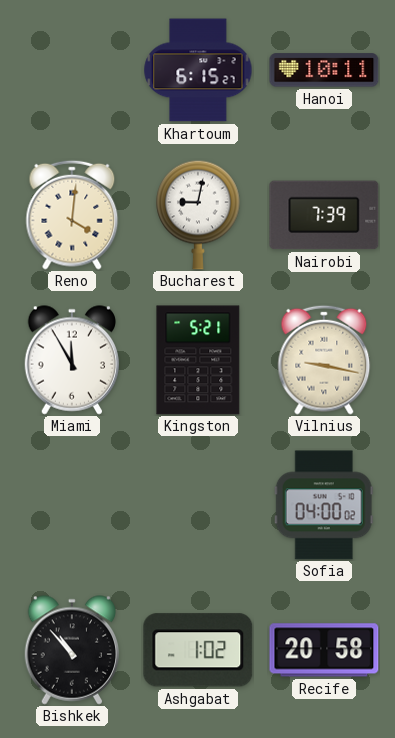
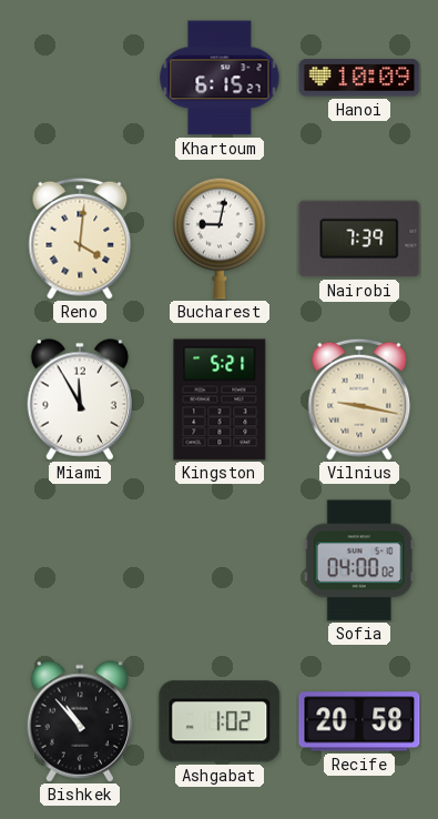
Hanoi: 10:11 -> 10:09 (359, 78)
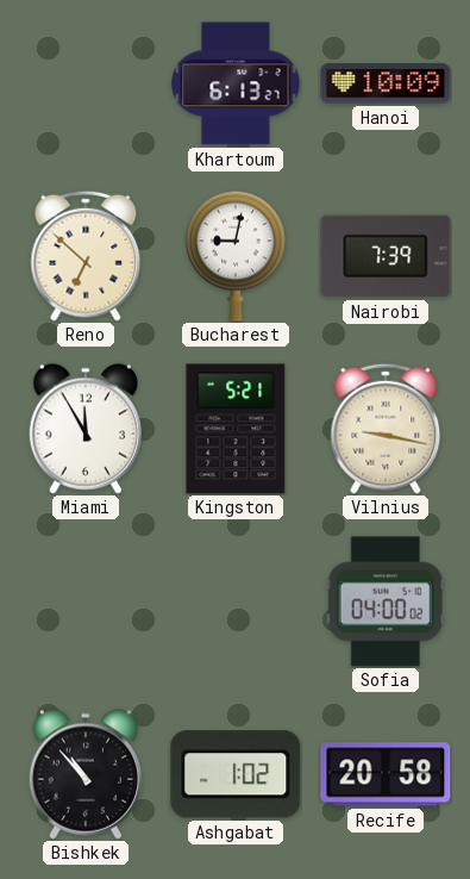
Khartoum: 6:15 -> 6:13 (236, 83)
Reno: 4:01 -> 6:52 (86, 256)
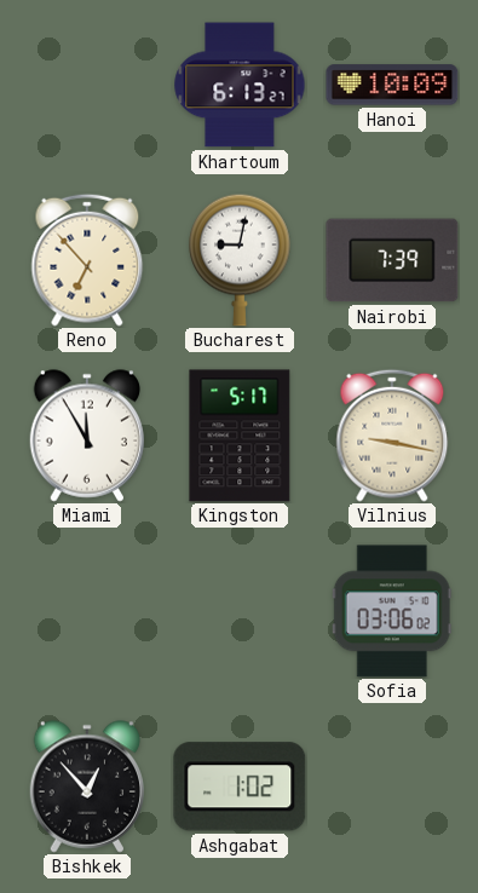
Reno: 6:52 -> 6:53 (87, 260)
Kingston: 5:21 -> 5:17 (240, 436)
Sofia: 04:00 -> 03:06 (392, 611)
Bishkek: 10:53 -> 12:53 (87, 787)
Recife: 20:58 -> none (386, 774)
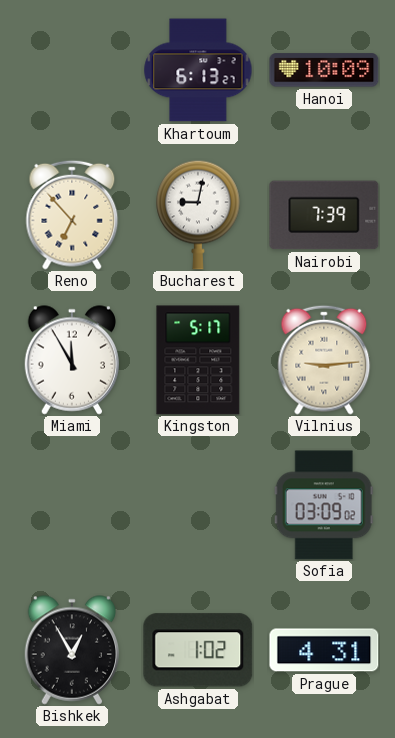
Vilnius: 9:17 -> 9:14 (324, 360)
Sofia: 03:06 -> 03:09 (324, 505)
Bishkek: 12:53 -> 12:55 (72, 650)
Prague: none -> 4:31 (324, 650)
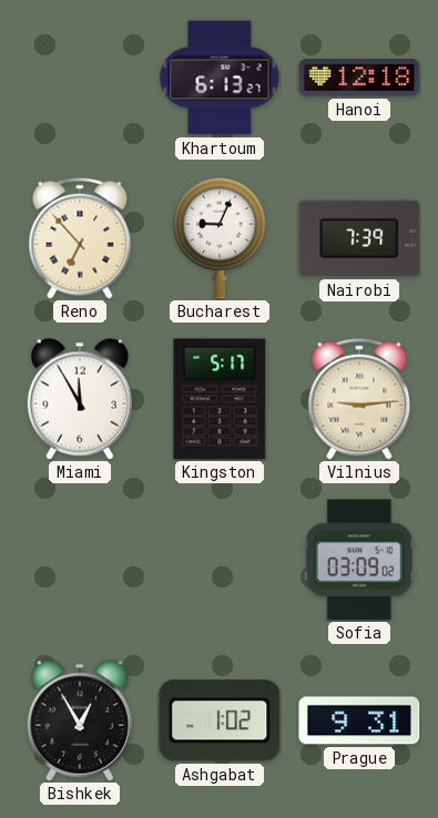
Hanoi: 10:09 -> 12:18 (359, 78)
Bucharest: 9:02 -> 9:04 (220, 238)
Prague: 4:31 -> 9:31 (359, 720)
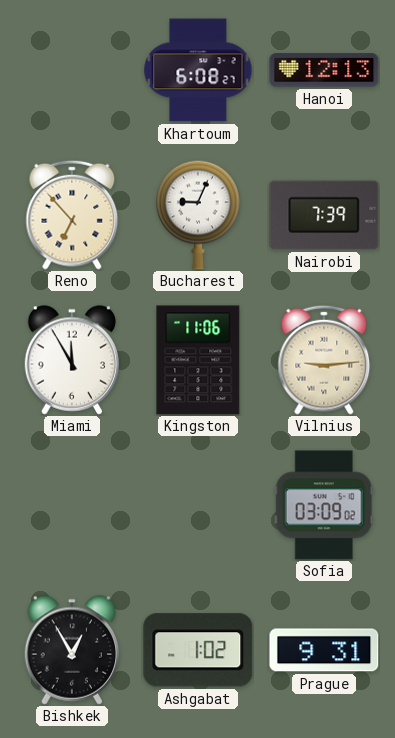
Khartoum: 6:13 -> 6:08 (198, 70)
Hanoi: 12:18 -> 12:13 (324, 70)
Kingston: 5:17 -> 11:06 (198, 360)
